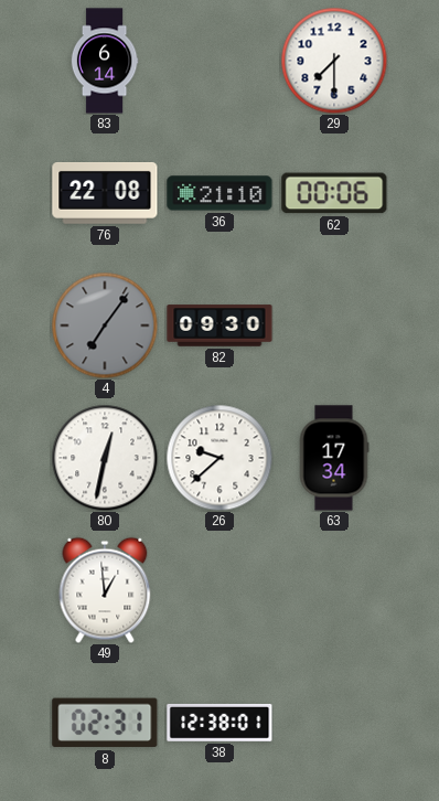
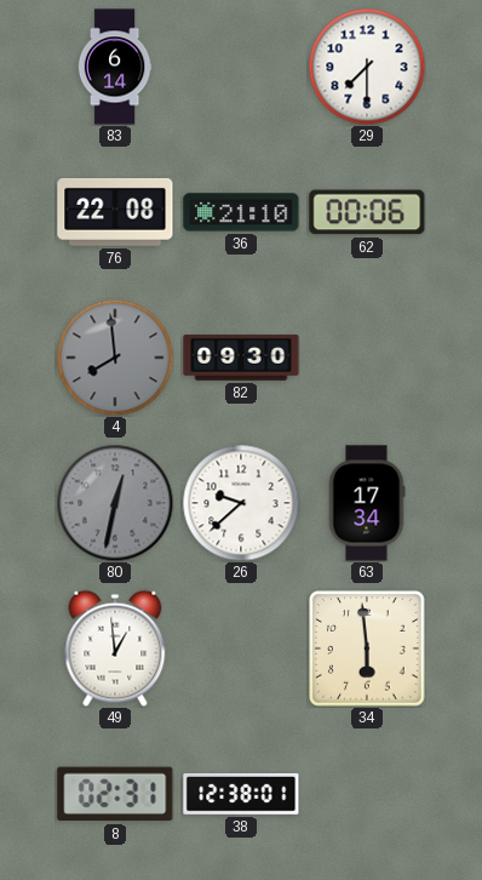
4: 7:06 -> 7:59 (115, 358)
80 dial: white -> grey (115, 503)
34: none -> 5:59 (367, 648)
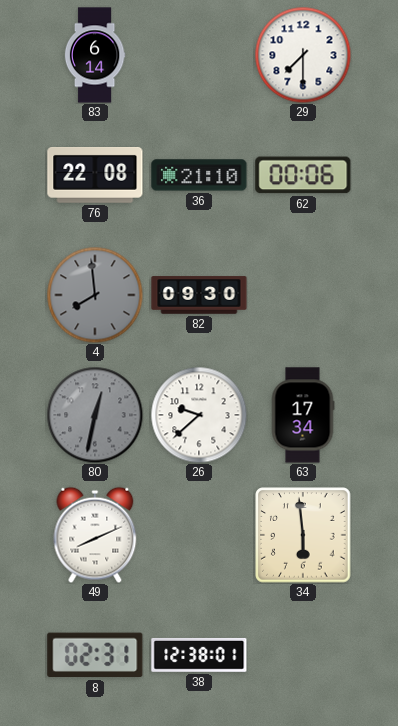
49: 12:59 -> 8:11 (95, 535)
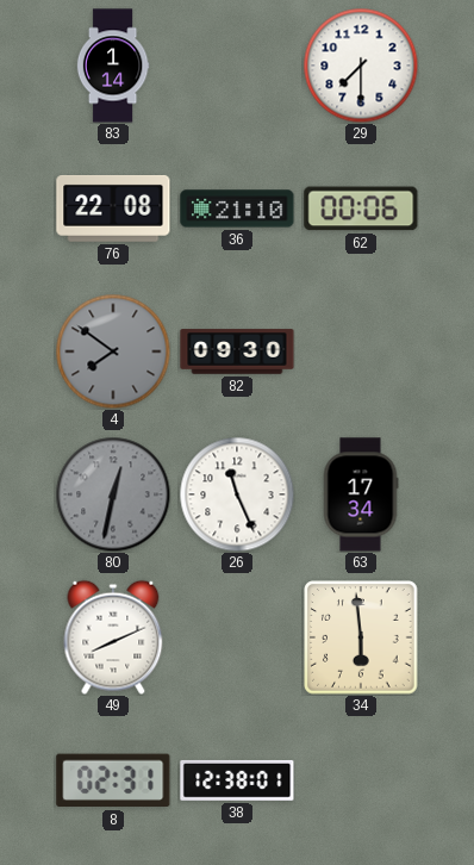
83: 6:14 -> 1:14 (113, 66)
4: 7:59 -> 7:51 (113, 351)
26: 9:38 -> 11:26 (237, 494)
